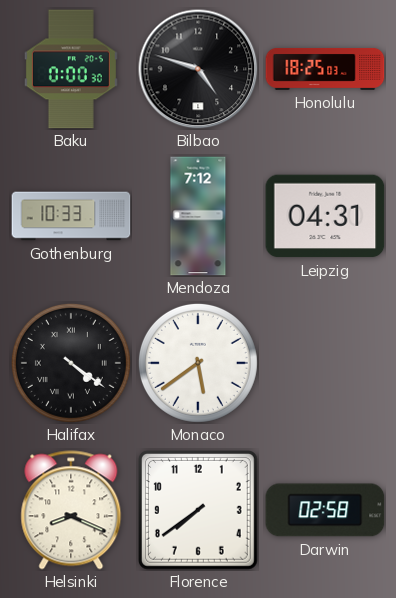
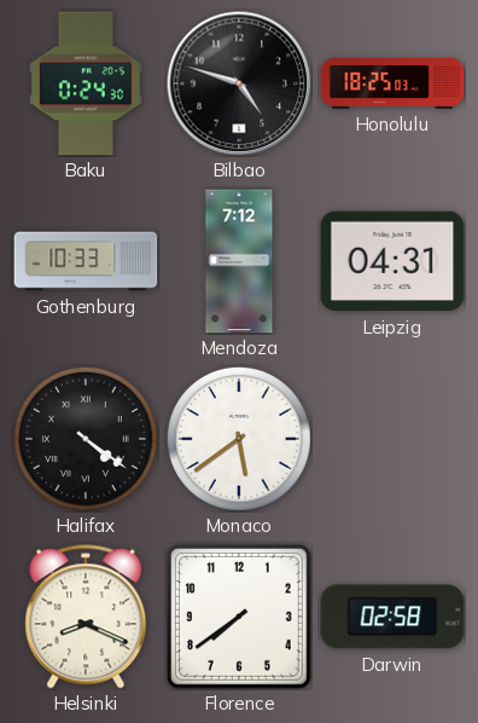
Baku: 0:00 -> 0:24 (86, 83)
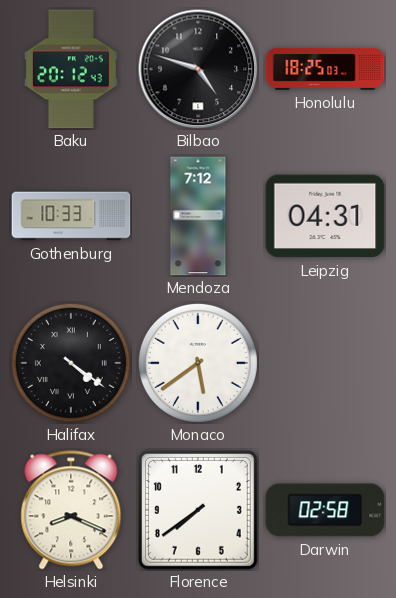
Baku: 0:24 -> 20:12 (71, 69)
